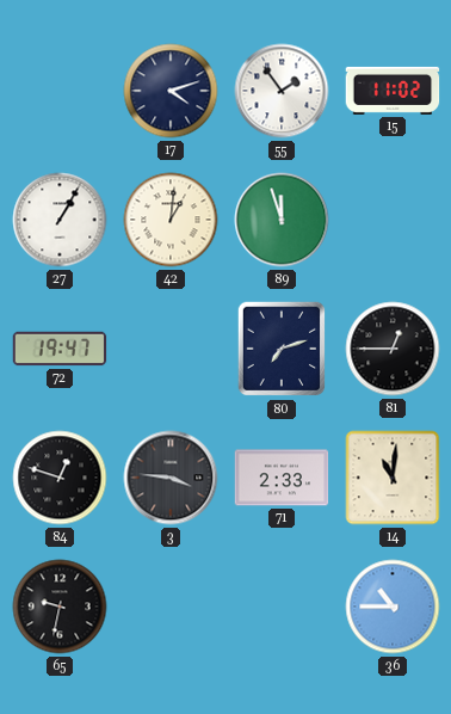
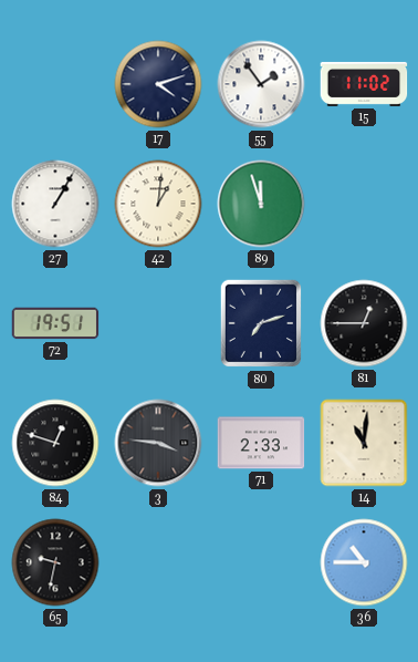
72: 19:47 -> 19:51 (55, 323)
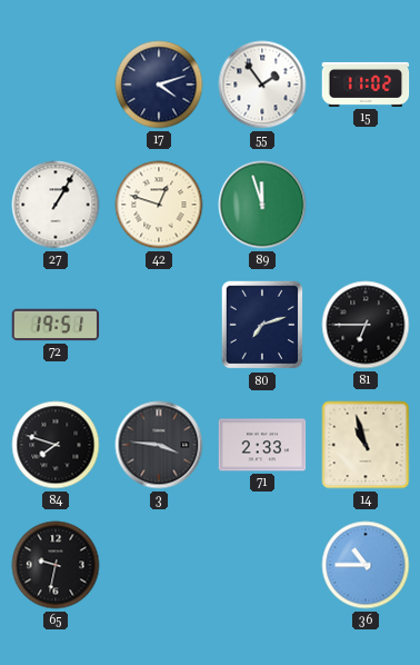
42: 1:01 -> 12:48 (159, 205)
81: 12:45 -> 6:45 (366, 325)
84: 12:48 -> 7:48 (56, 445)
14: 11:01 -> 10:57 (366, 445)
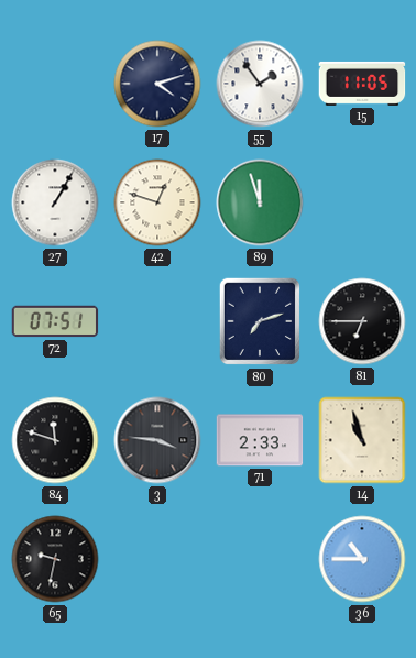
15: 11:02 -> 11:05 (362, 84)
72: 19:51 -> 07:51 (55, 321)
84: 7:48 -> 11:48 (55, 440)
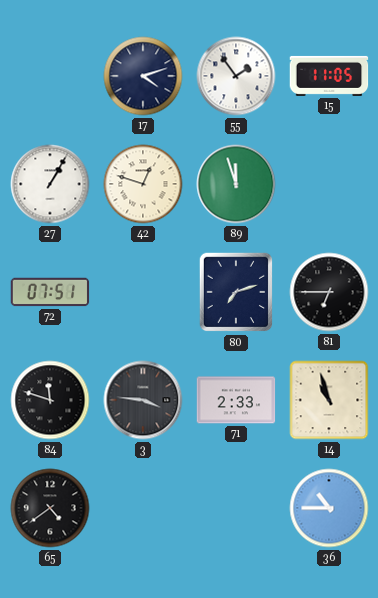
65: 9:32 -> 4:39 (50, 508)
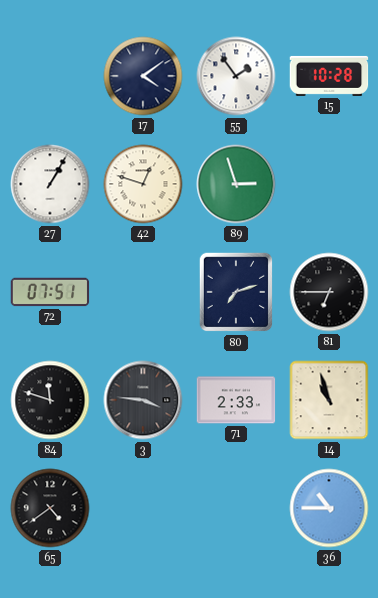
17: 4:12 -> 4:09 (143, 76)
15: 11:05 -> 10:28 (329, 76)
89: 11:57 -> 2:57 (236, 184)
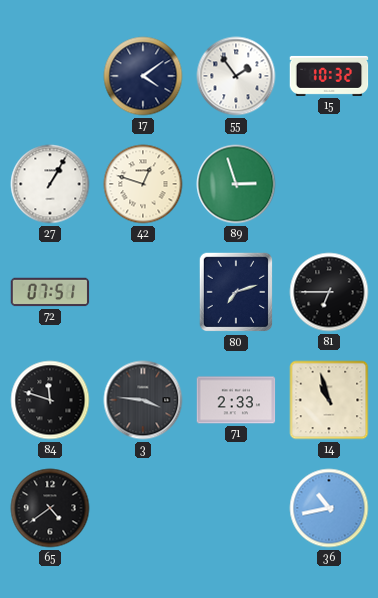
15: 10:28 -> 10:32 (329, 76)
36: 10:45 -> 10:43 (329, 508)
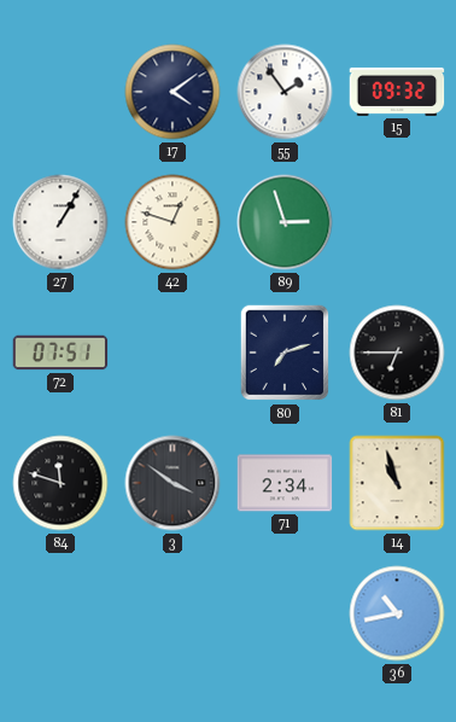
15: 10:32 -> 09:32 (397, 92)
3: 3:46 -> 3:51 (173, 483)
71: 2:33 -> 2:34 (285, 483)
65: 4:39 -> none (50, 508)
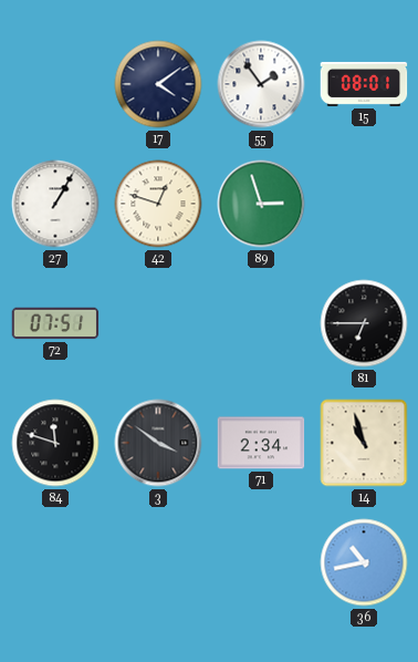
15: 09:32 -> 08:01 (364, 84)
80: 7:12 -> none (283, 353)
